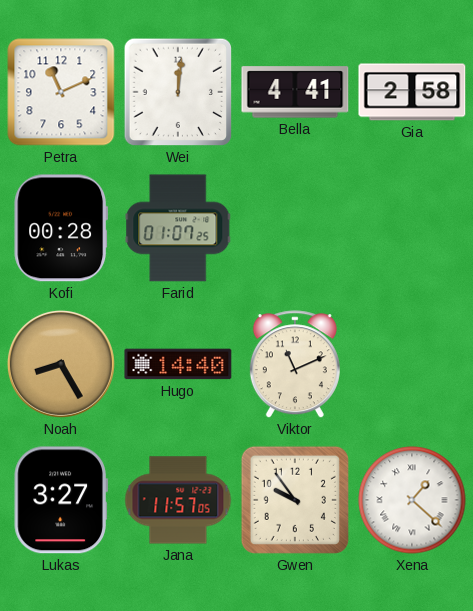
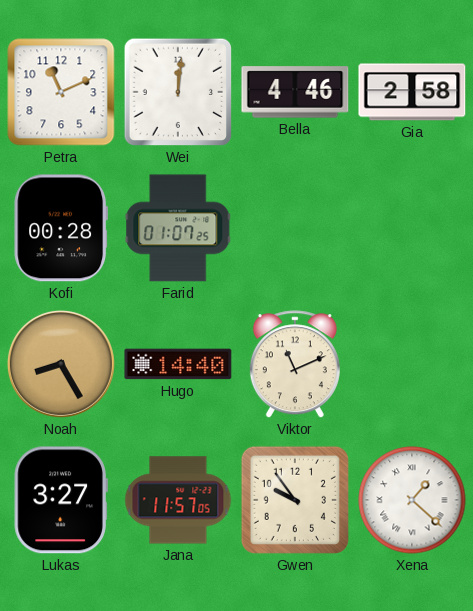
Bella: 4:41 -> 4:46 (295, 92)
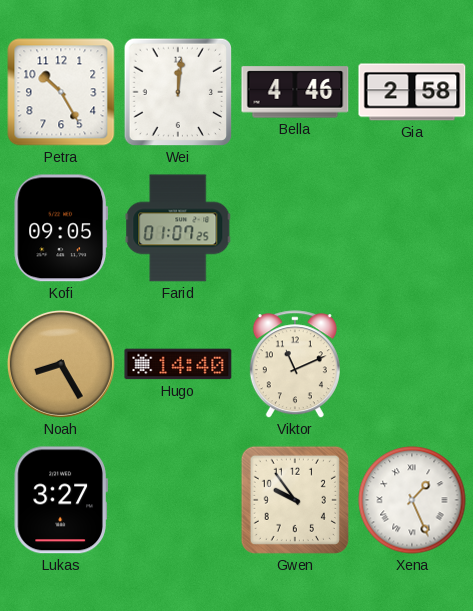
Petra: 11:11 -> 10:25 (61, 92)
Kofi: 00:28 -> 09:05 (60, 228)
Jana: 11:57 -> none (178, 500)
Xena: 1:22 -> 1:26 (412, 500)
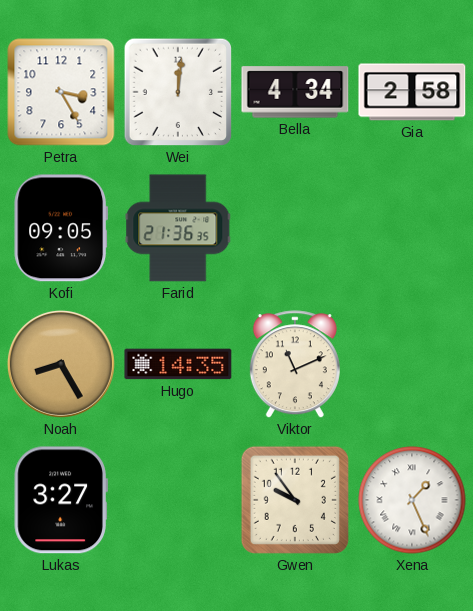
Petra: 10:25 -> 3:25 (61, 92)
Bella: 4:46 -> 4:34 (295, 92)
Farid: 01:07 -> 21:36 (178, 228)
Hugo: 14:40 -> 14:35 (178, 364)
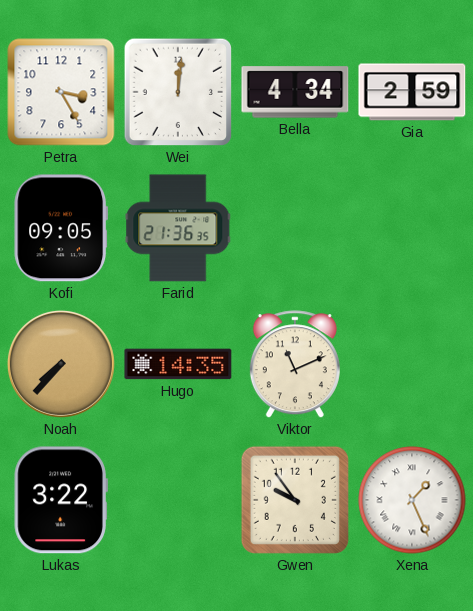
Gia: 2:58 -> 2:59 (412, 92)
Noah: 8:25 -> 7:37 (61, 364)
Lukas: 3:27 -> 3:22 (61, 500)
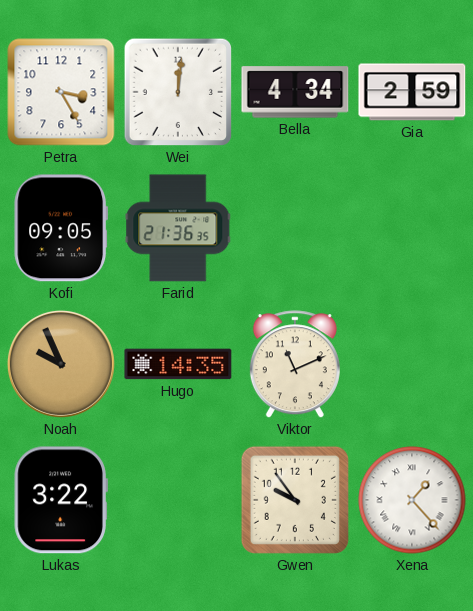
Noah: 7:37 -> 9:56 (61, 364)
Xena: 1:26 -> 1:23 (412, 500)
